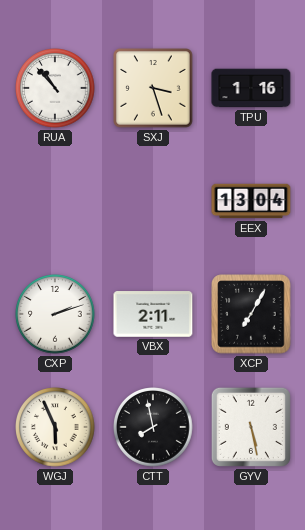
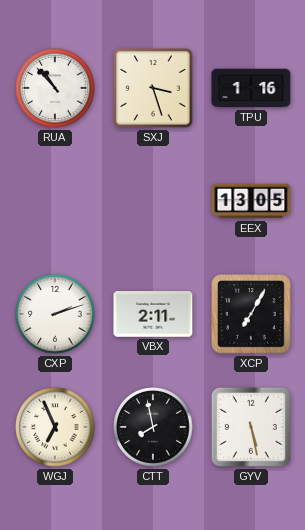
EEX: 13:04 -> 13:05 (251, 201)
WGJ: 5:56 -> 6:56 (55, 427)
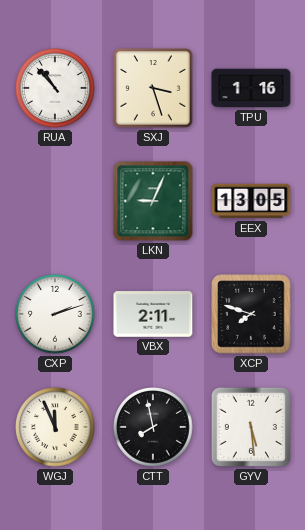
LKN: none -> 9:04 (153, 201)
XCP: 7:05 -> 7:48 (251, 314)
WGJ: 6:56 -> 11:56 (55, 427)
GYV: 5:28 -> 5:29 (251, 427)
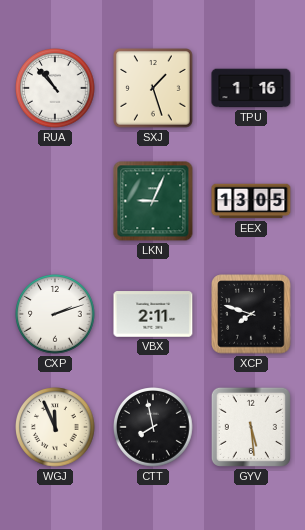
SXJ: 3:27 -> 1:27 (154, 89)
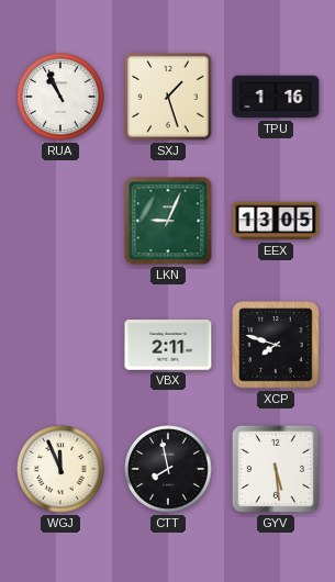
RUA: 10:53 -> 10:56 (60, 97)
CXP: 2:12 -> none (55, 314)
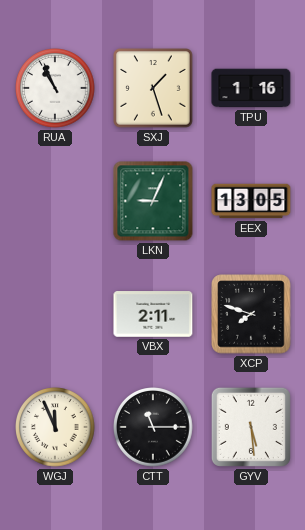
CTT: 7:58 -> 11:15 (153, 427)
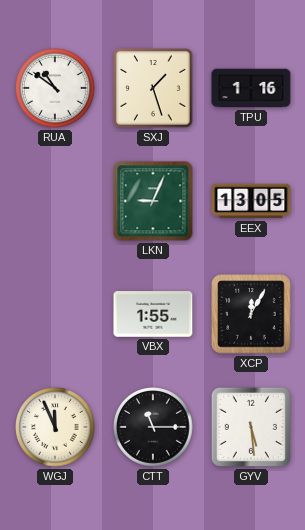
RUA: 10:56 -> 10:51 (55, 88)
VBX: 2:11 -> 1:55 (153, 314)
XCP: 7:48 -> 12:05 (251, 314)
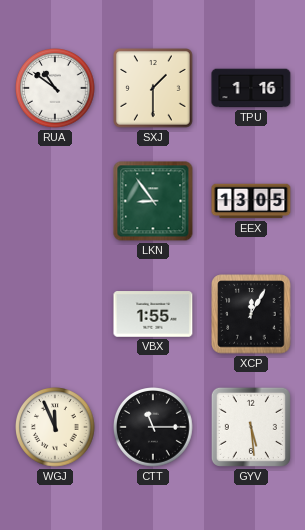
SXJ: 1:27 -> 1:30 (154, 89)
LKN: 9:04 -> 8:54 (153, 201)
